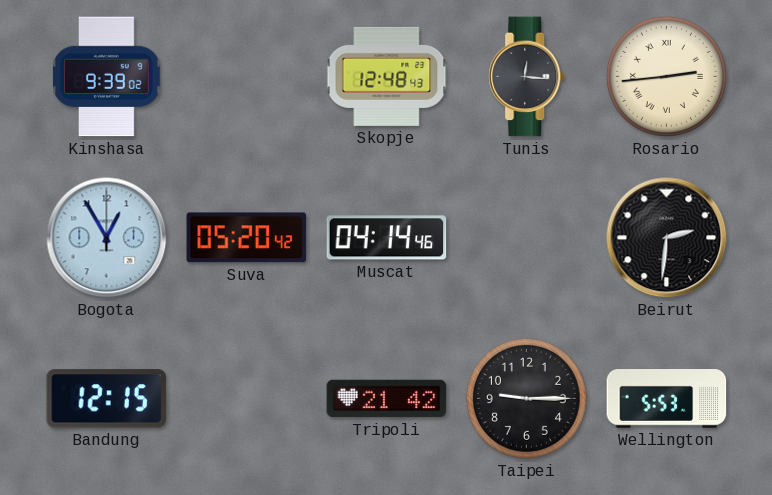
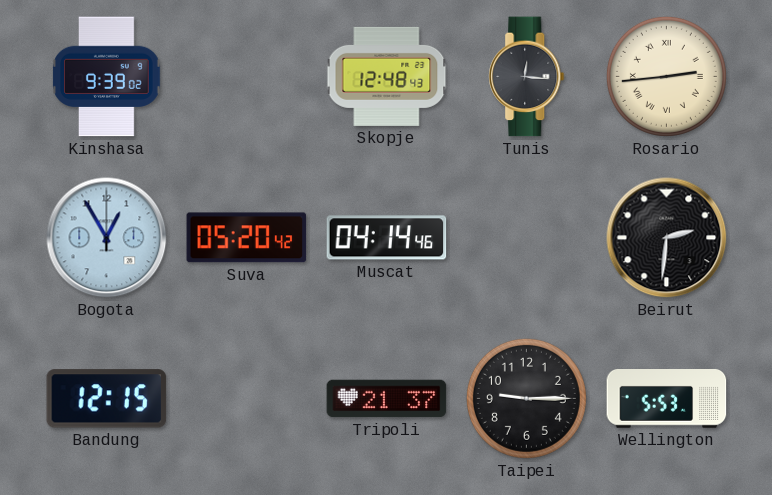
Tripoli: 21:42 -> 21:37 (387, 399)
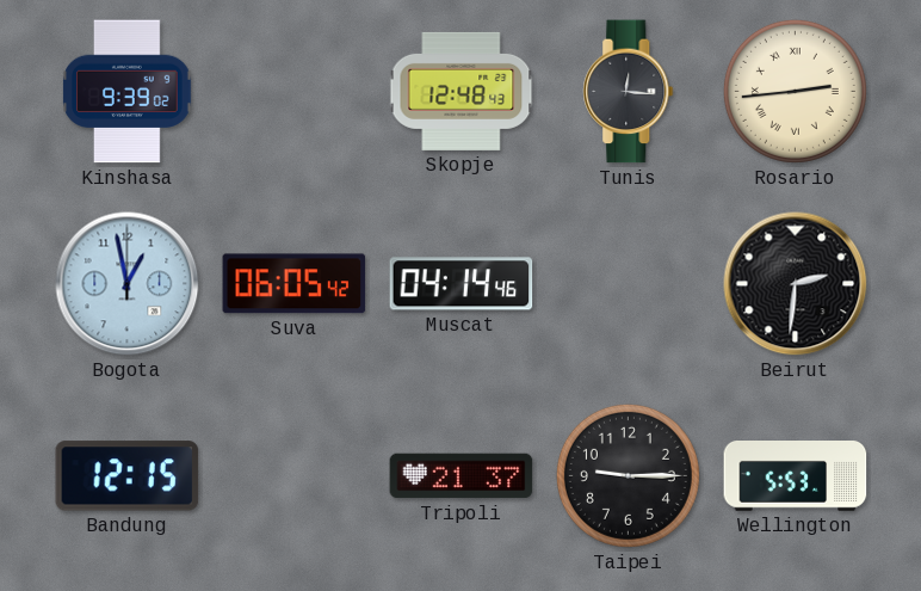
Bogota: 12:55 -> 12:58 (128, 284)
Suva: 05:20 -> 06:05 (295, 284)
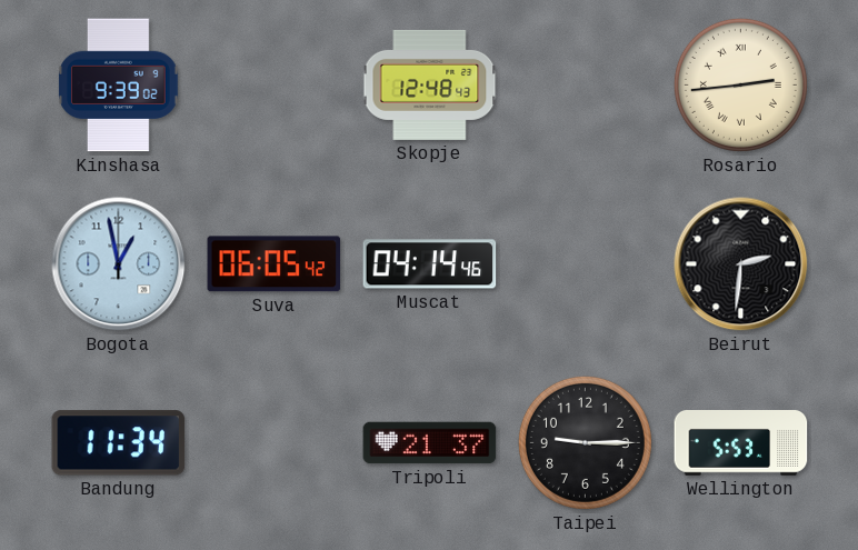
Tunis: 12:16 -> none (629, 92)
Bandung: 12:15 -> 11:34 (119, 443)
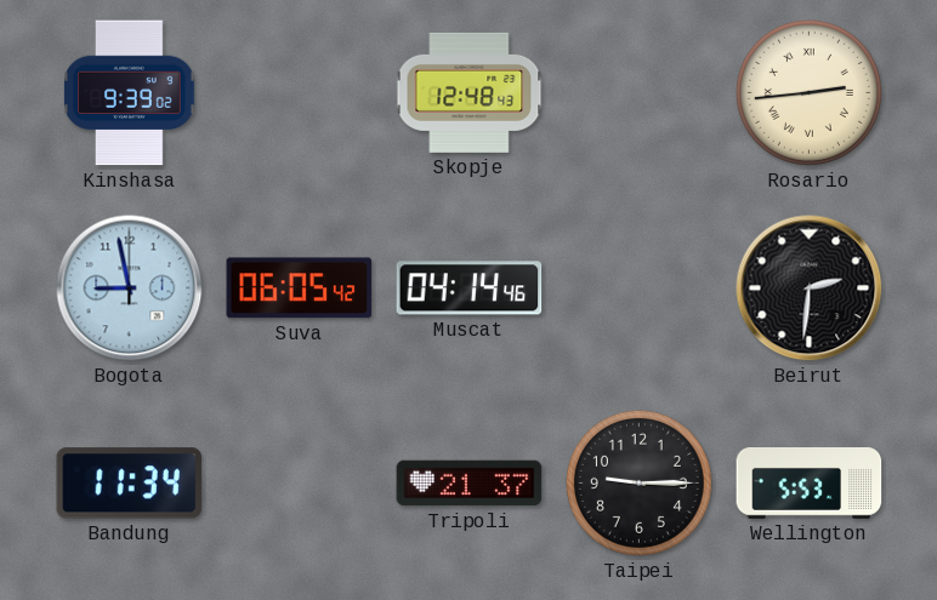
Bogota: 12:58 -> 8:58 (130, 288)
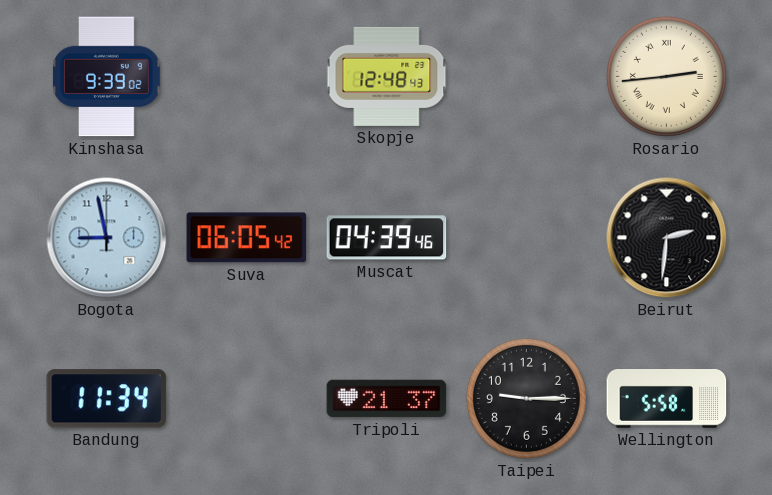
Muscat: 04:14 -> 04:39 (387, 238)
Wellington: 5:53 -> 5:58 (667, 399)
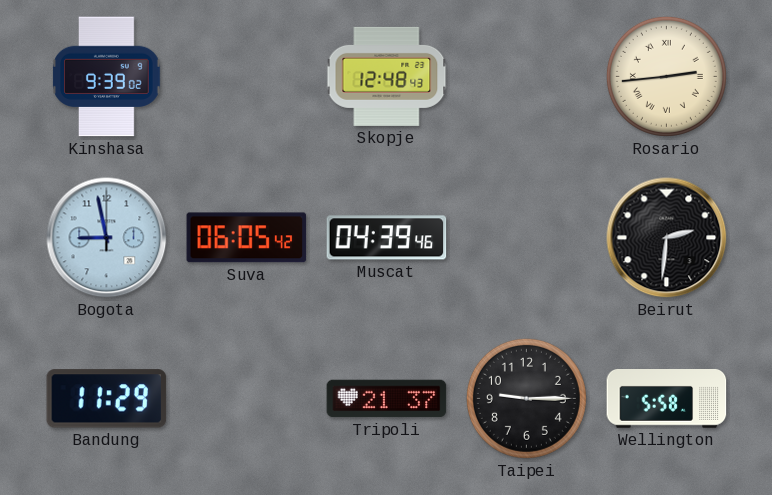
Bandung: 11:34 -> 11:29 (107, 399)
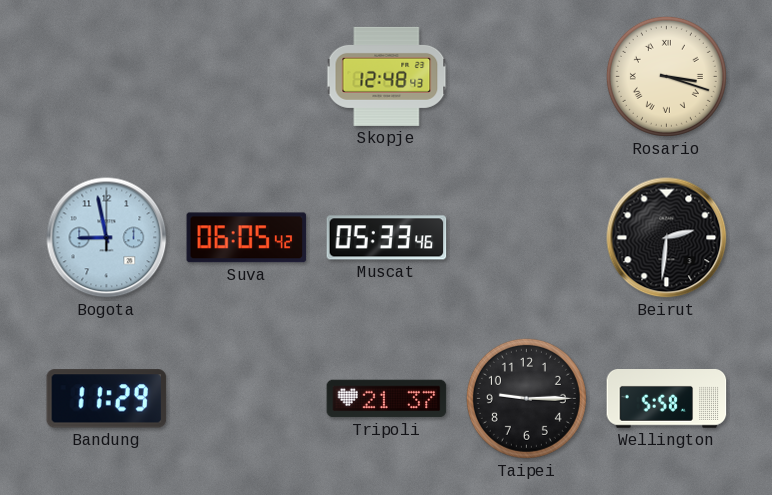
Kinshasa: 9:39 -> none (107, 77)
Rosario: 2:44 -> 3:18 (666, 76)
Muscat: 04:39 -> 05:33 (387, 238)
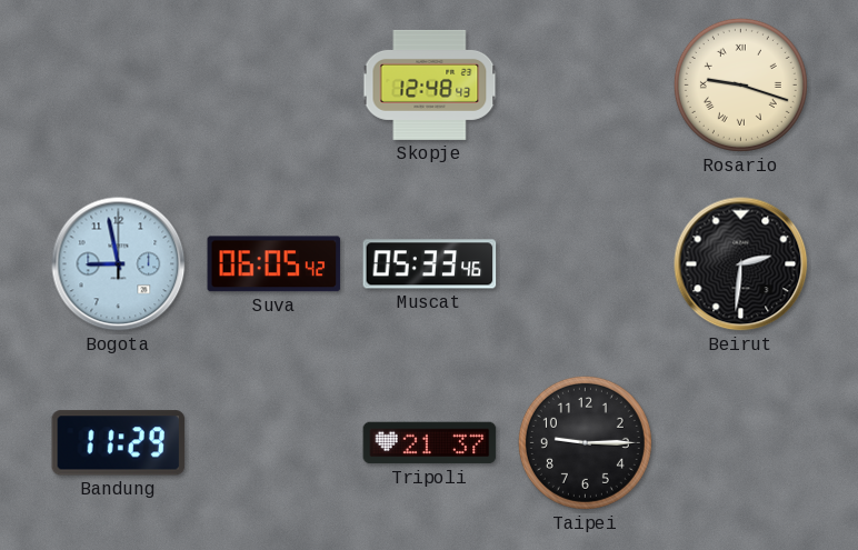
Rosario: 3:18 -> 9:18 (740, 84)
Wellington: 5:58 -> none (667, 399)
